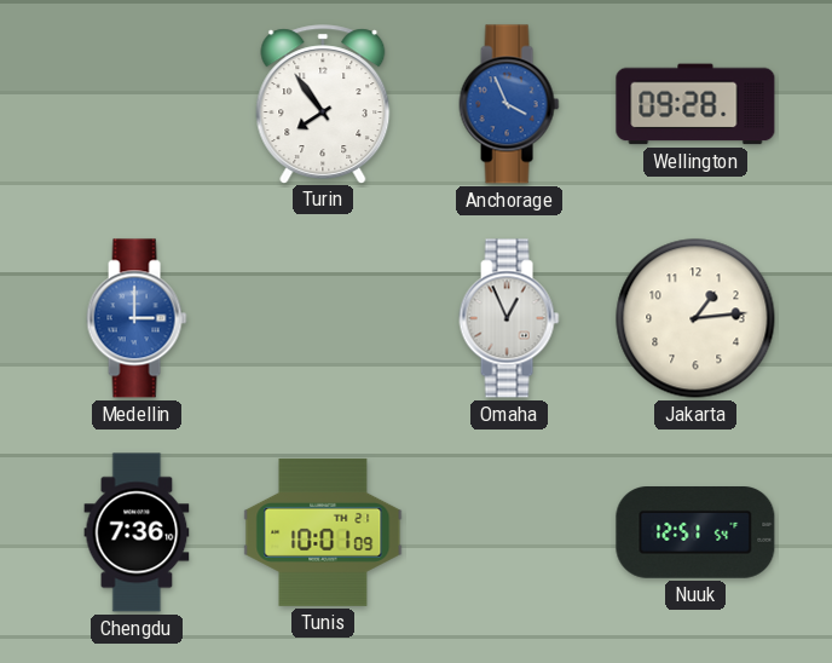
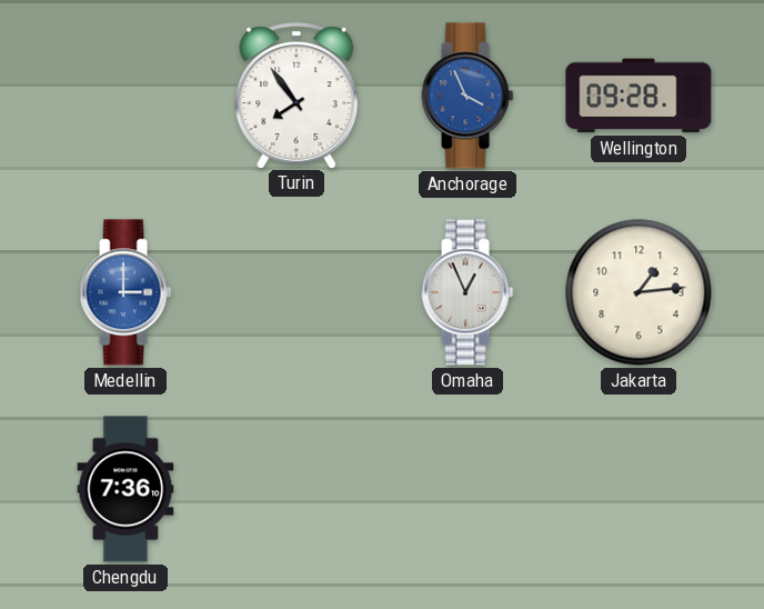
Tunis: 10:01 -> none (323, 532)
Nuuk: 12:51 -> none (695, 534)
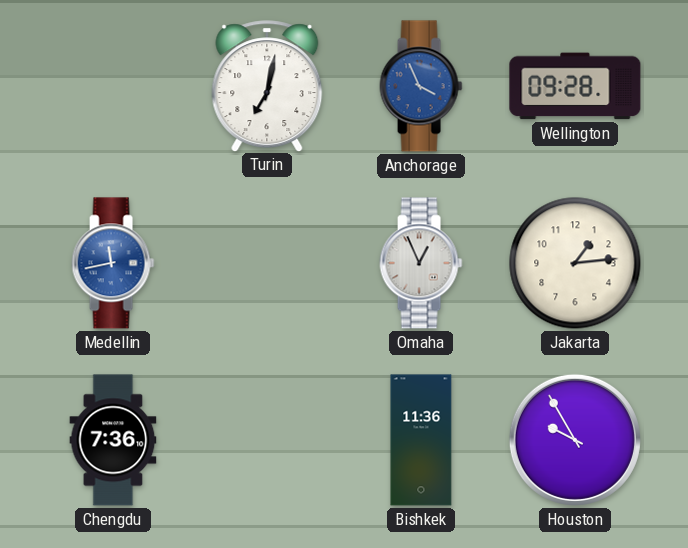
Turin: 7:54 -> 7:02 (267, 86)
Medellin: 3:00 -> 11:43 (113, 263)
Bishkek: none -> 11:36 (421, 440)
Houston: none -> 9:55 (575, 440)
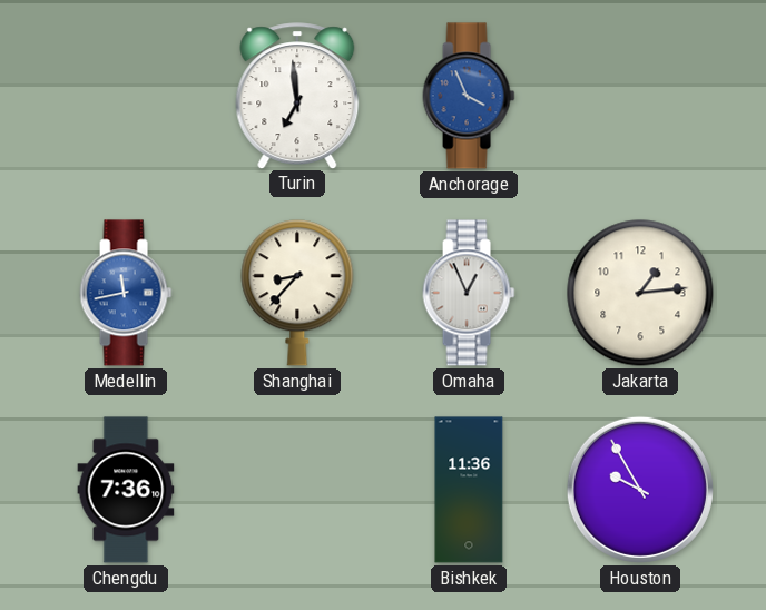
Turin: 7:02 -> 6:59 (297, 96)
Wellington: 09:28 -> none (575, 86)
Shanghai: none -> 8:37 (297, 293)
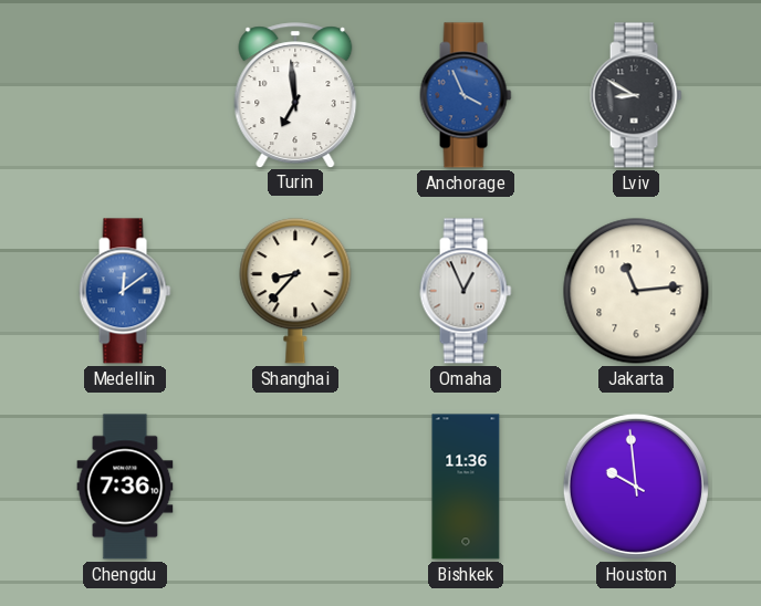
Lviv: none -> 8:50 (636, 95)
Medellin: 11:43 -> 12:09 (125, 291)
Jakarta: 1:14 -> 11:14 (636, 291)
Houston: 9:55 -> 9:59 (636, 487)
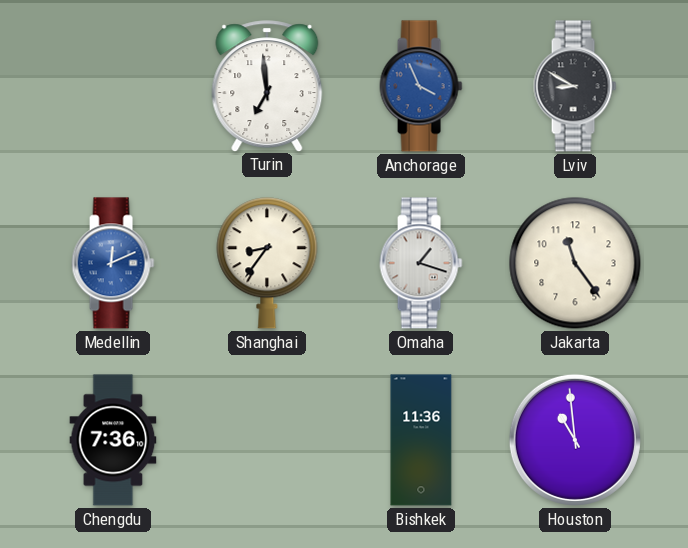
Medellin: 12:09 -> 12:11 (113, 263)
Shanghai: 8:37 -> 8:36 (267, 263)
Omaha: 12:56 -> 1:18 (421, 263)
Jakarta: 11:14 -> 11:24 (575, 263)
Houston: 9:59 -> 10:59 (575, 440)
